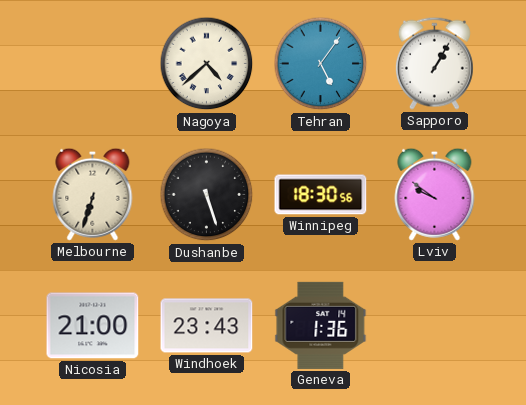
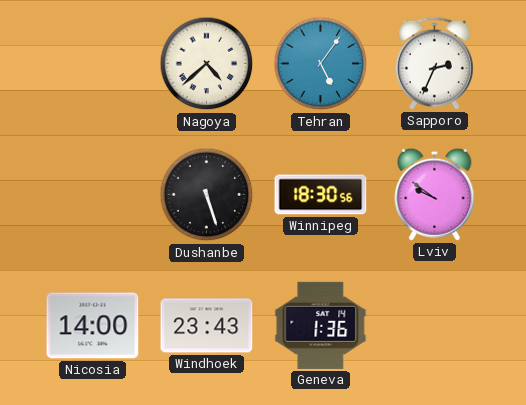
Sapporo: 1:05 -> 2:34 (434, 63)
Melbourne: 6:33 -> none (93, 194)
Nicosia: 21:00 -> 14:00 (93, 326)
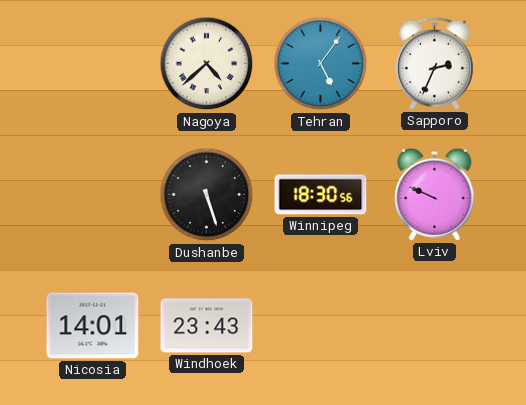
Lviv: 9:51 -> 9:49 (435, 194)
Nicosia: 14:00 -> 14:01 (93, 326)
Geneva: 1:36 -> none (321, 325)
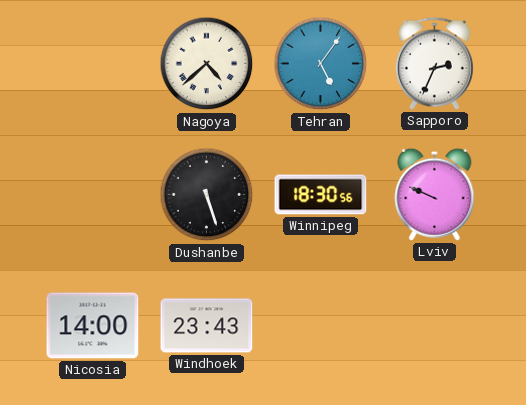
Nicosia: 14:01 -> 14:00 (93, 326)
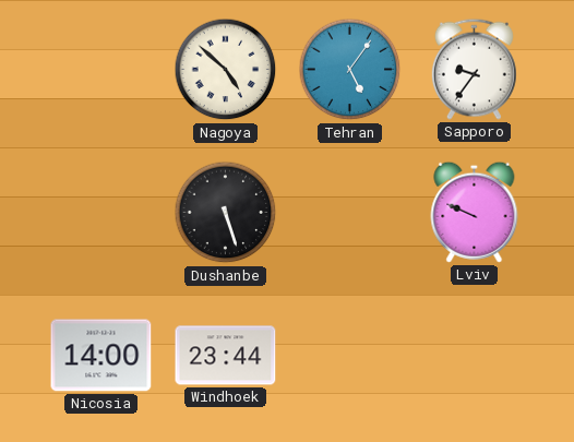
Nagoya: 4:38 -> 4:52 (226, 70)
Sapporo: 2:34 -> 9:36 (474, 69)
Winnipeg: 18:30 -> none (321, 195)
Windhoek: 23:43 -> 23:44 (226, 356)
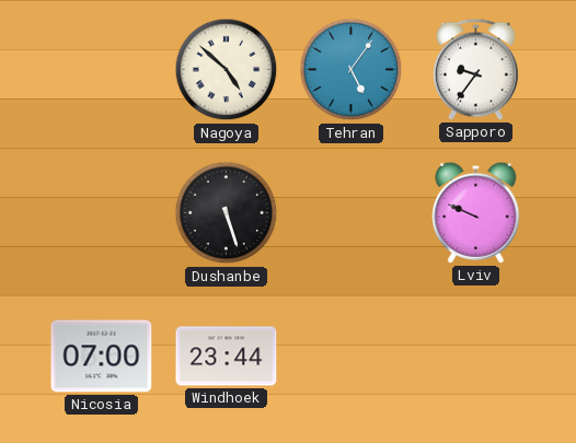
Nicosia: 14:00 -> 07:00 (102, 357)
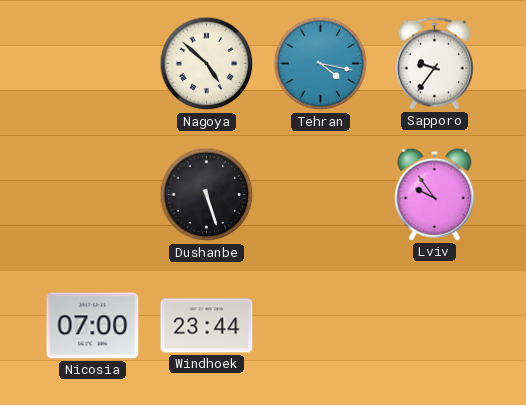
Tehran: 5:06 -> 4:17 (321, 64)
Lviv: 9:49 -> 9:54 (435, 194)
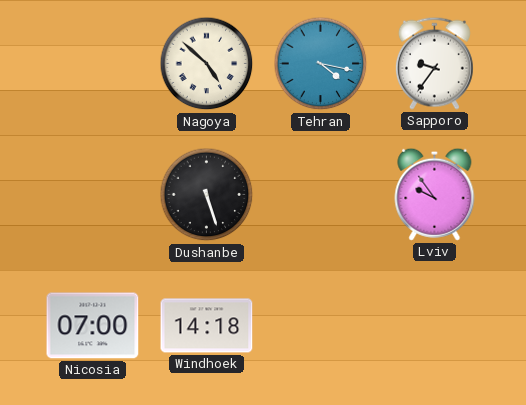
Windhoek: 23:44 -> 14:18 (207, 326)
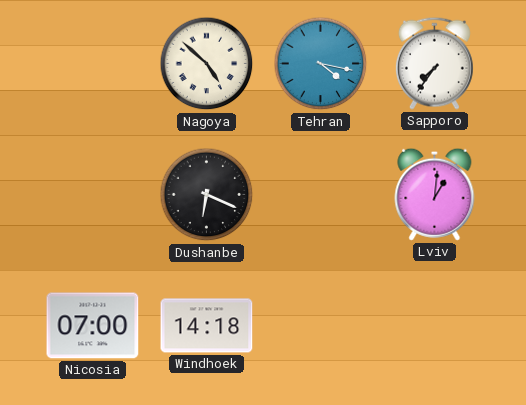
Sapporo: 9:36 -> 7:36 (434, 63)
Dushanbe: 5:27 -> 6:19 (207, 195)
Lviv: 9:54 -> 1:01 (435, 194)
